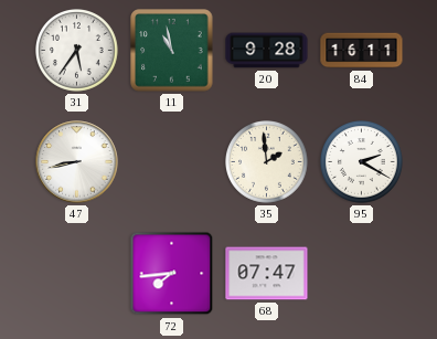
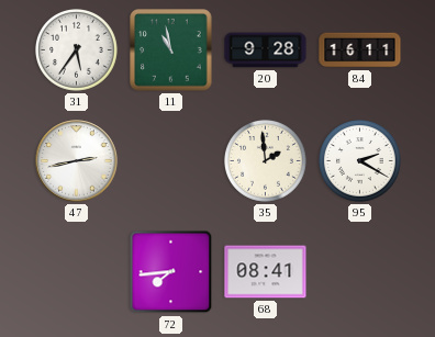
47: 8:43 -> 2:43 (77, 161)
68: 07:47 -> 08:41 (266, 272)
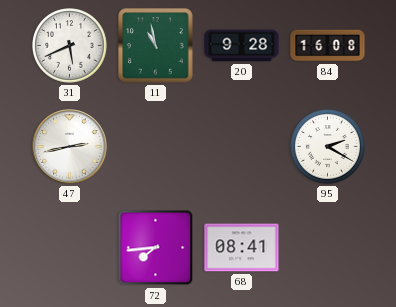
31: 5:36 -> 5:41 (70, 46)
84: 16:11 -> 16:08 (328, 46)
35: 1:59 -> none (266, 161)
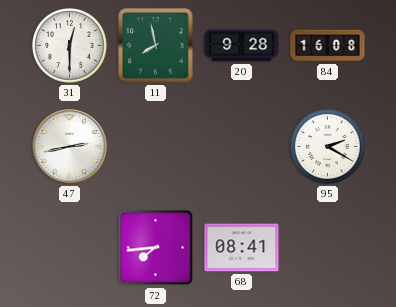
31: 5:41 -> 12:30 (70, 46)
11: 10:58 -> 7:58 (156, 46)
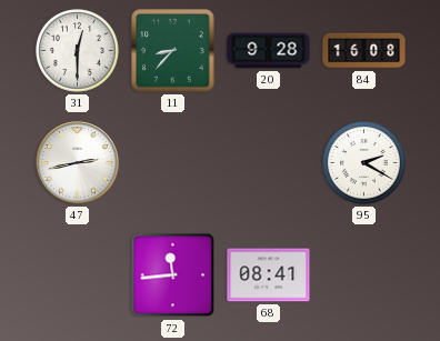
11: 7:58 -> 8:37 (173, 51)
72: 7:44 -> 11:44 (173, 275)
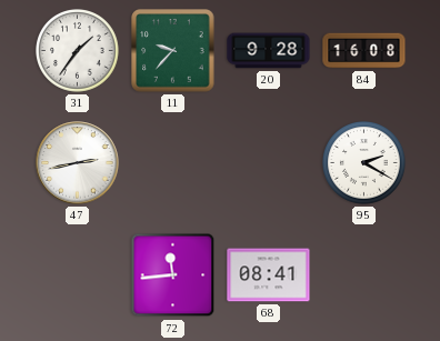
31: 12:30 -> 1:36 (78, 51)
11: 8:37 -> 9:37 (173, 51)
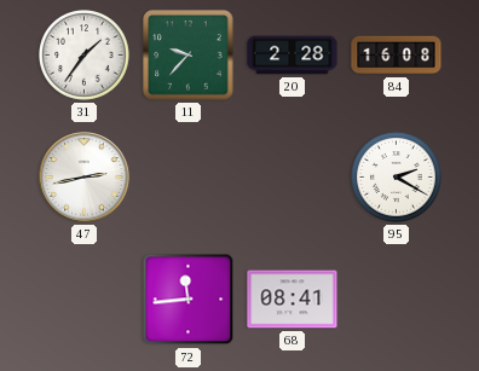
20: 9:28 -> 2:28 (293, 56)
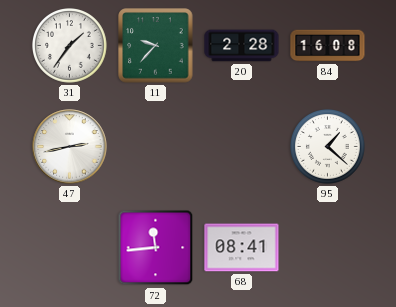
95: 2:20 -> 1:22 (328, 147)
